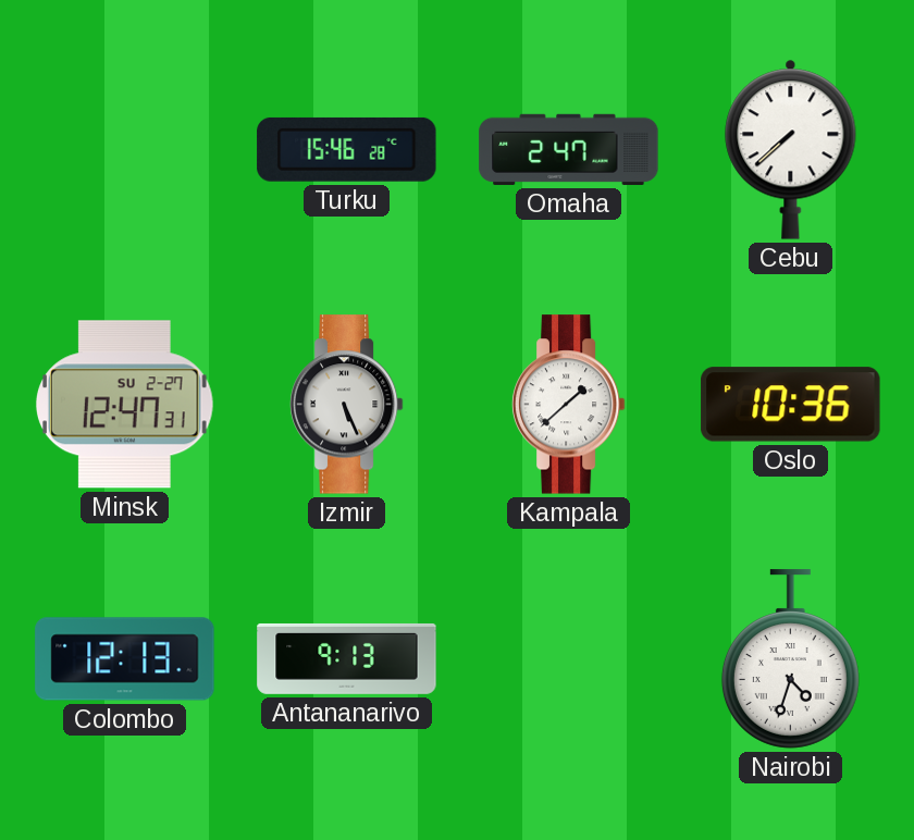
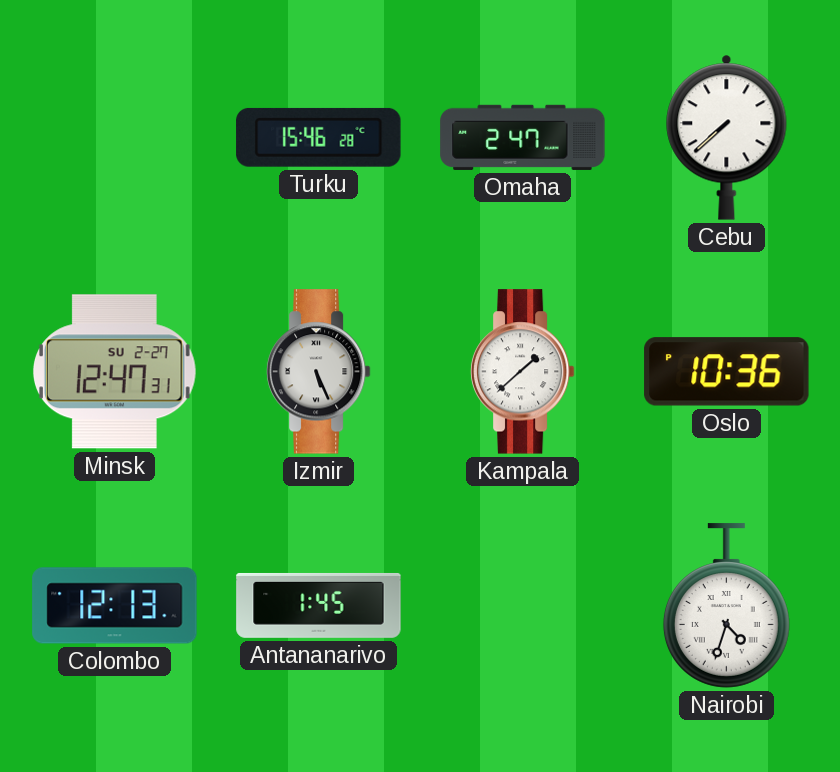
Antananarivo: 9:13 -> 1:45 (319, 605)
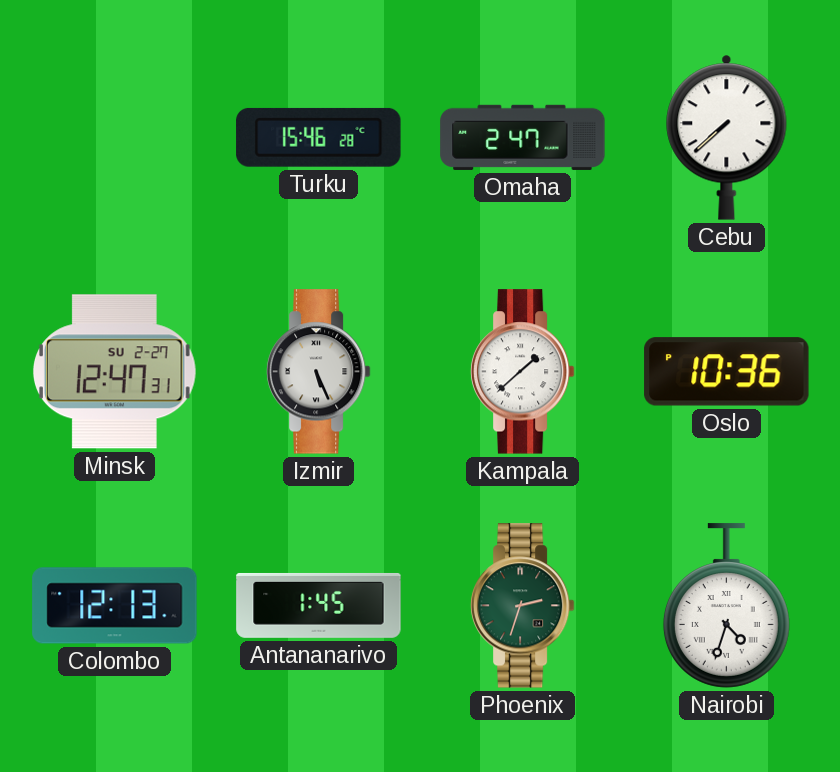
Phoenix: none -> 2:33 (522, 606)
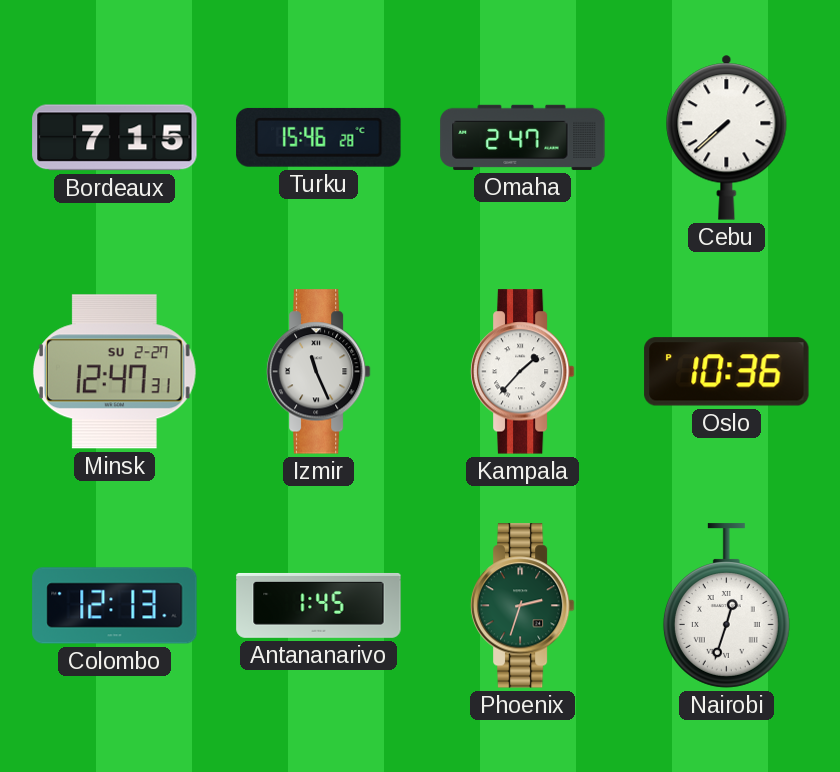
Bordeaux: none -> 7:15 (115, 138)
Izmir: 5:26 -> 11:26 (318, 372)
Kampala: 1:38 -> 1:37 (522, 372)
Nairobi: 4:33 -> 12:33 (726, 606)
